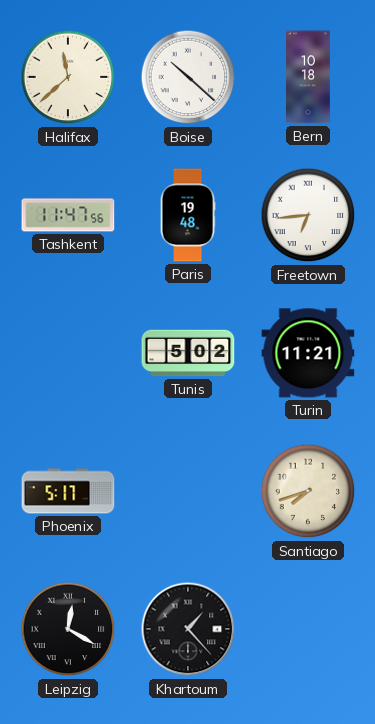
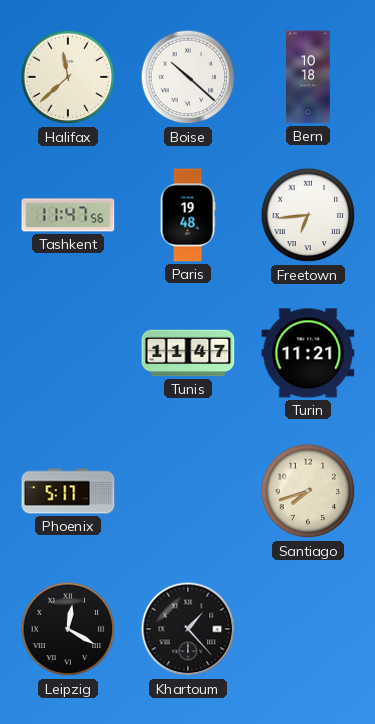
Tunis: 5:02 -> 11:47 (188, 353)
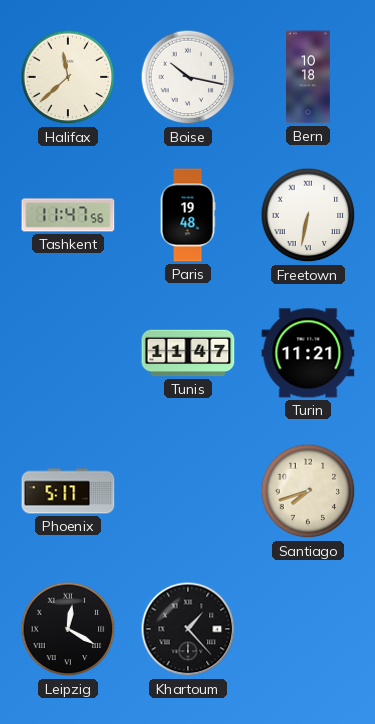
Boise: 10:22 -> 10:17 (188, 77)
Freetown: 6:44 -> 6:32 (308, 215)
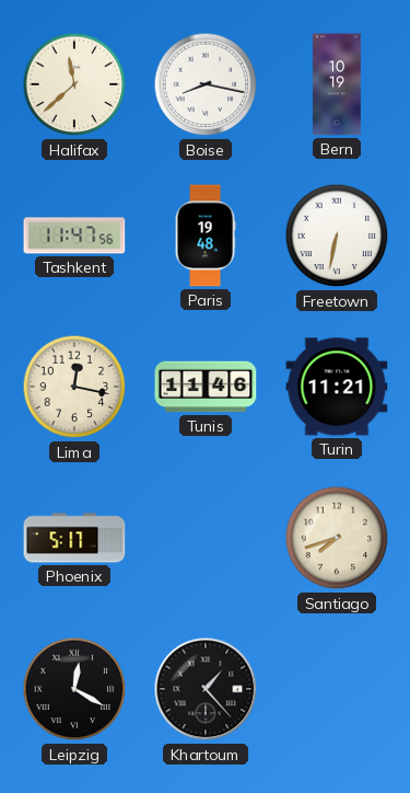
Boise: 10:17 -> 8:17 (206, 84)
Bern: 10:18 -> 10:19 (338, 84)
Lima: none -> 12:17 (74, 387)
Tunis: 11:47 -> 11:46 (206, 387)
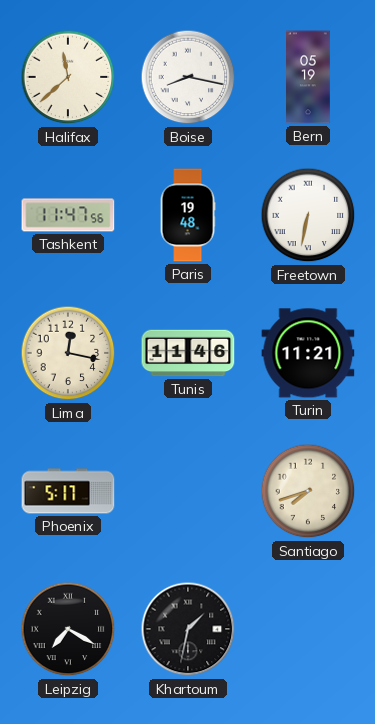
Bern: 10:19 -> 05:19 (309, 77)
Leipzig: 12:20 -> 7:20 (68, 629)
Khartoum: 1:23 -> 1:32 (188, 629)
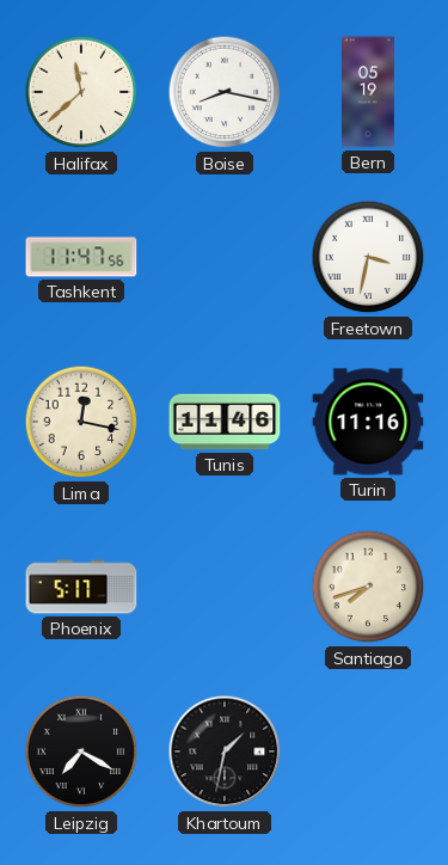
Paris: 19:48 -> none (188, 215)
Freetown: 6:32 -> 3:32 (368, 257)
Turin: 11:21 -> 11:16 (368, 422)
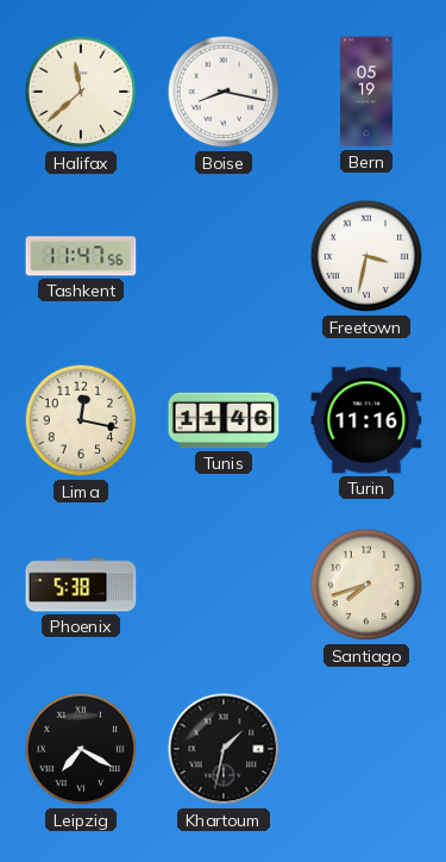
Phoenix: 5:17 -> 5:38 (81, 585)
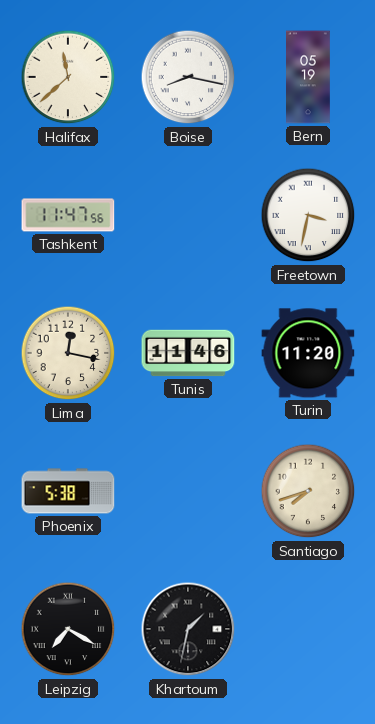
Turin: 11:16 -> 11:20 (308, 353)
